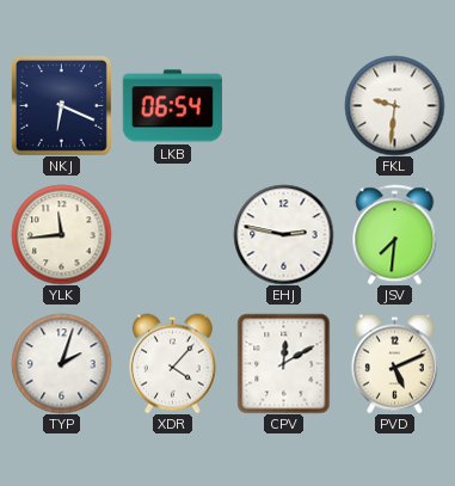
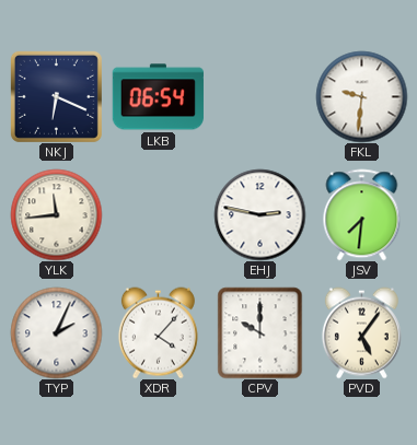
TYP: 2:03 -> 2:04 (56, 332)
CPV: 12:10 -> 10:00 (260, 332)
PVD: 5:11 -> 5:06 (361, 332)
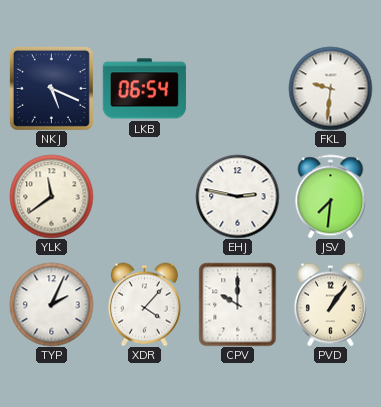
NKJ: 6:19 -> 5:19 (51, 88)
YLK: 11:44 -> 11:39 (51, 196)
PVD: 5:06 -> 1:06 (330, 304)
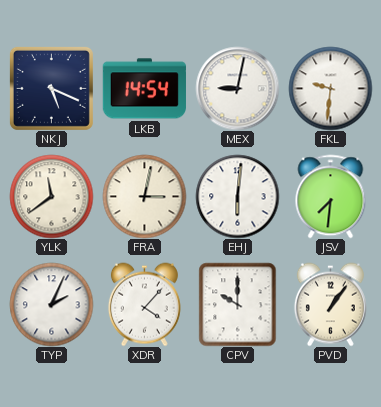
LKB: 06:54 -> 14:54 (144, 89)
MEX: none -> 9:02 (237, 88)
FRA: none -> 3:02 (144, 196)
EHJ: 2:47 -> 6:01 (237, 196)
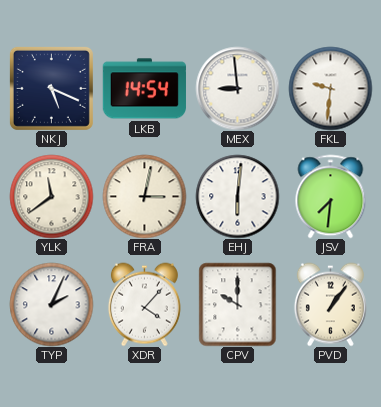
MEX: 9:02 -> 8:59 (237, 88)
